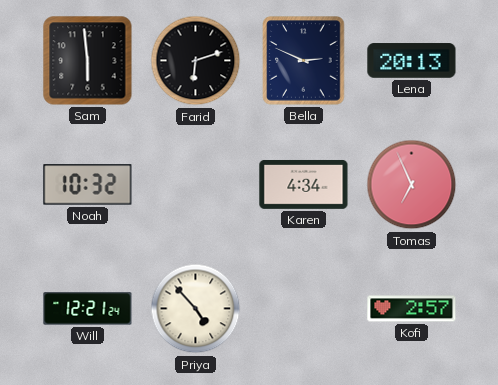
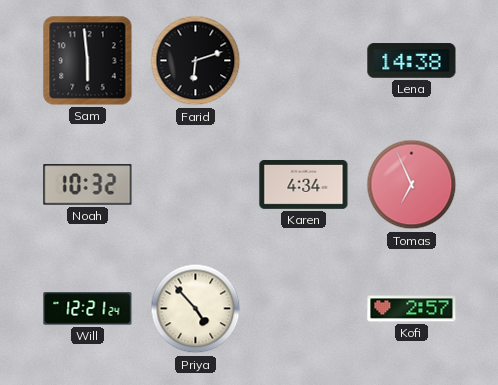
Bella: 2:49 -> none (304, 61)
Lena: 20:13 -> 14:38 (412, 61)
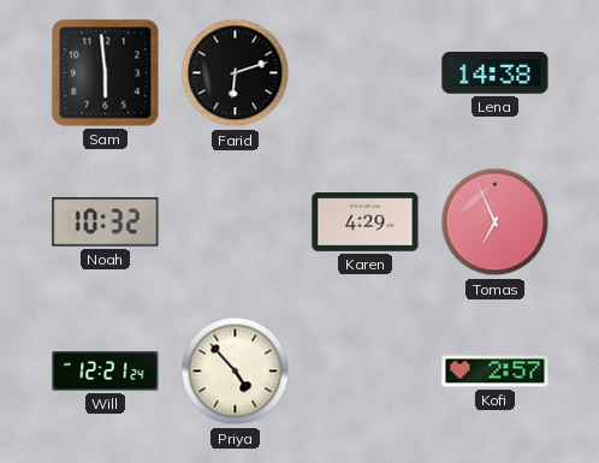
Karen: 4:34 -> 4:29 (366, 221)
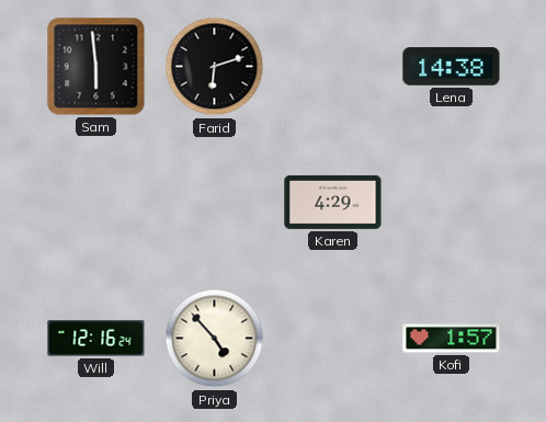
Noah: 10:32 -> none (106, 222)
Tomas: 6:56 -> none (496, 222)
Will: 12:21 -> 12:16 (96, 339)
Kofi: 2:57 -> 1:57 (452, 339)
